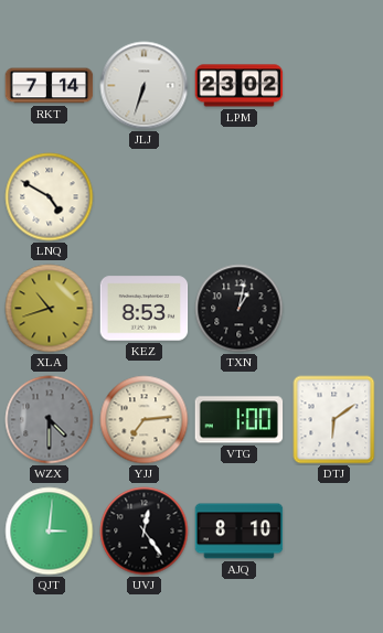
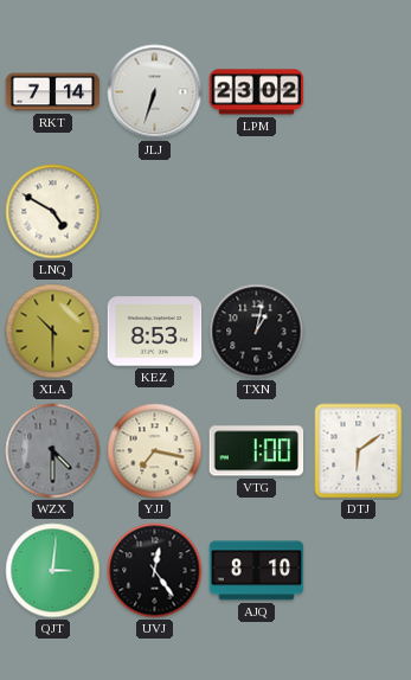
XLA: 10:42 -> 10:30 (53, 332)
YJJ: 7:14 -> 7:17 (155, 451)
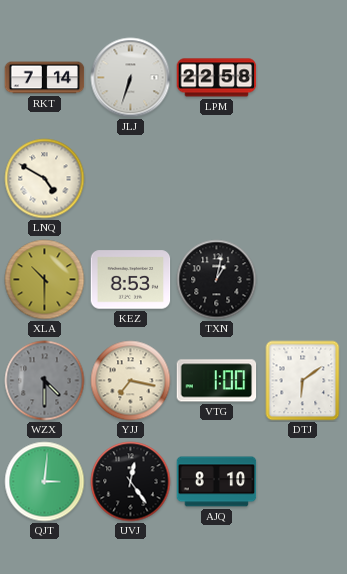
LPM: 23:02 -> 22:58 (217, 78)
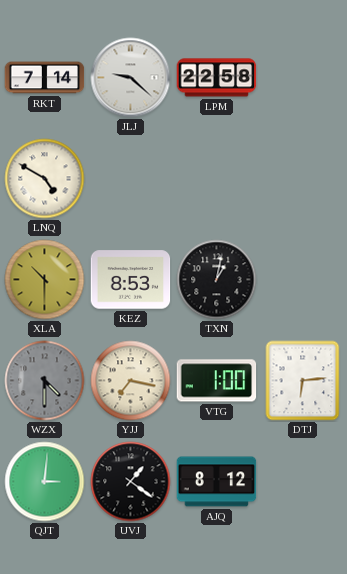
JLJ: 6:33 -> 9:22 (131, 78)
DTJ: 6:09 -> 6:14 (303, 381)
UVJ: 12:24 -> 1:21 (131, 482)
AJQ: 8:10 -> 8:12 (217, 482)
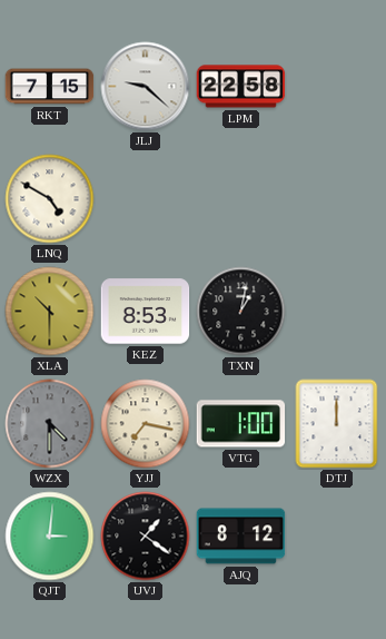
RKT: 7:14 -> 7:15 (50, 87)
DTJ: 6:14 -> 12:00 (337, 424)
